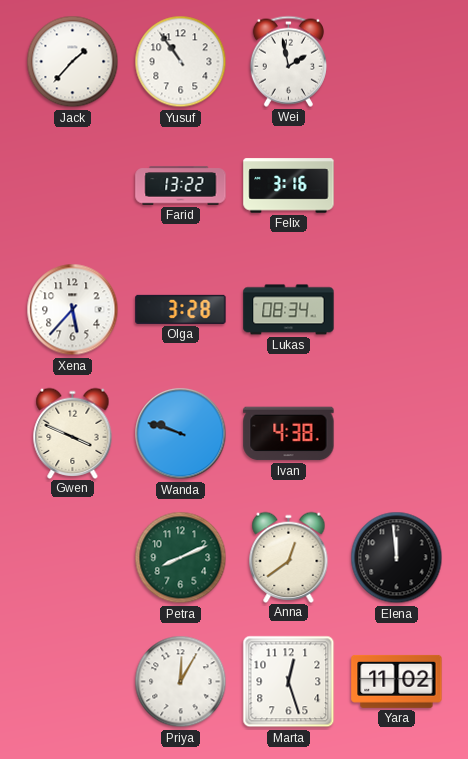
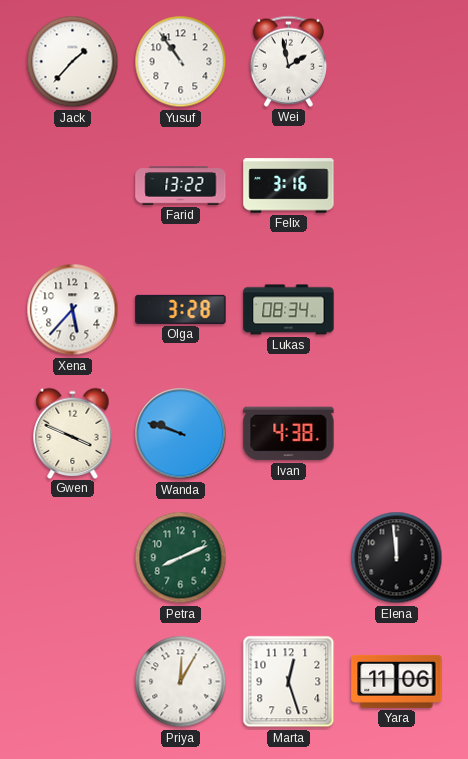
Anna: 12:39 -> none (289, 557)
Yara: 11:02 -> 11:06 (397, 681)
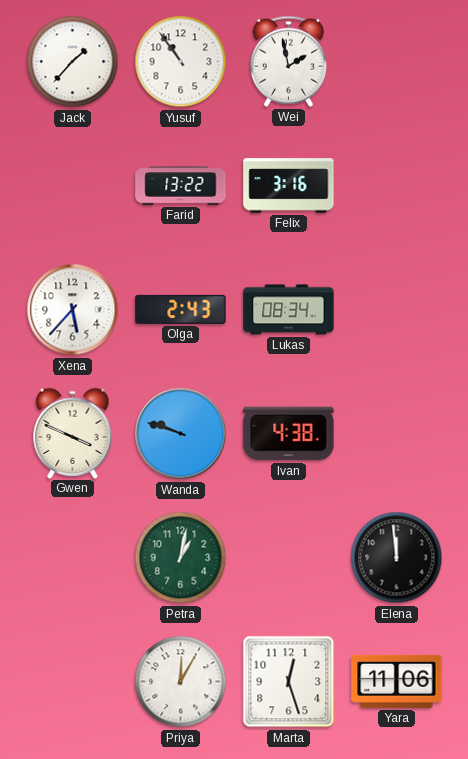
Olga: 3:28 -> 2:43 (181, 309)
Petra: 8:11 -> 1:02 (181, 558)
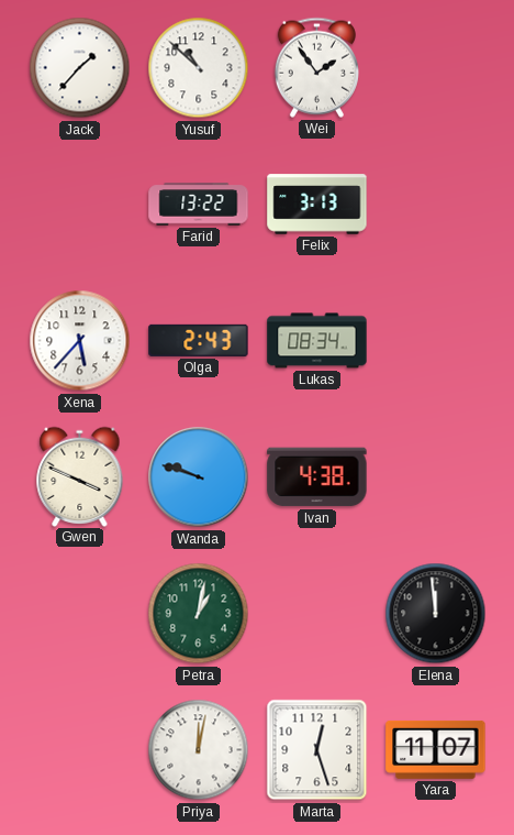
Yusuf: 10:54 -> 10:52 (199, 68)
Wei: 1:58 -> 1:54 (316, 67)
Felix: 3:16 -> 3:13 (317, 205)
Priya: 12:05 -> 12:02 (199, 750)
Yara: 11:06 -> 11:07 (436, 749)
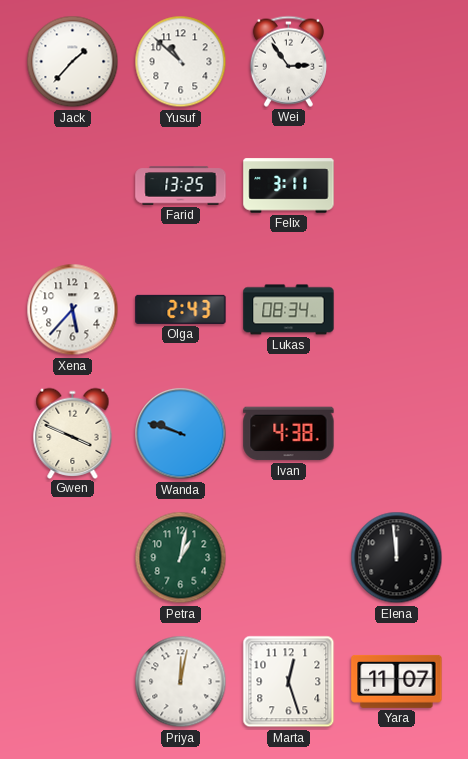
Wei: 1:54 -> 2:54 (288, 61)
Farid: 13:22 -> 13:25 (181, 186)
Felix: 3:13 -> 3:11 (289, 186)
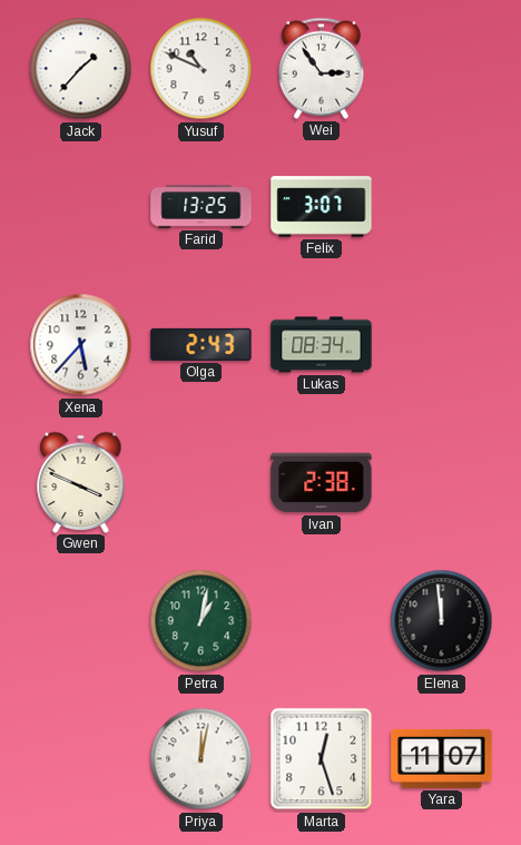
Yusuf: 10:52 -> 10:49 (201, 69)
Felix: 3:11 -> 3:07 (322, 207)
Wanda: 9:48 -> none (181, 434)
Ivan: 4:38 -> 2:38 (322, 483)
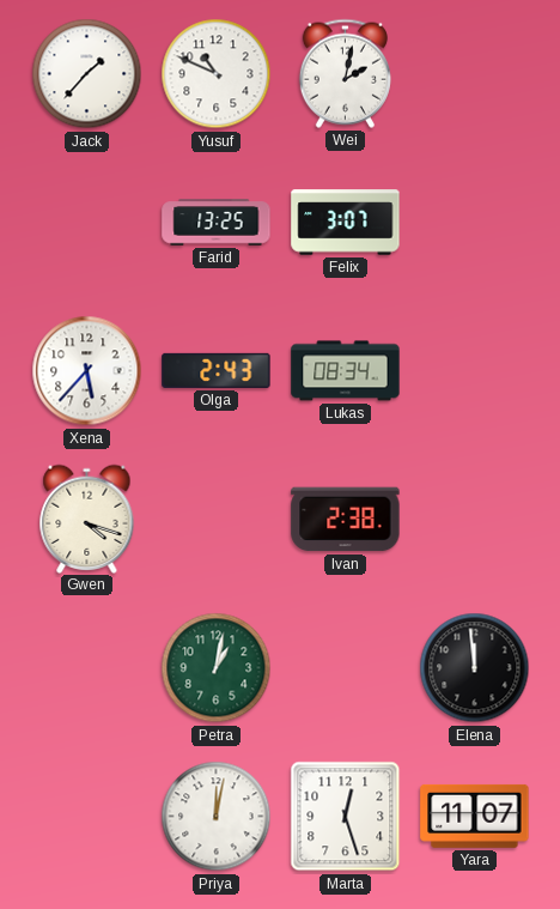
Wei: 2:54 -> 2:02 (345, 73)
Gwen: 3:49 -> 4:18 (87, 519)
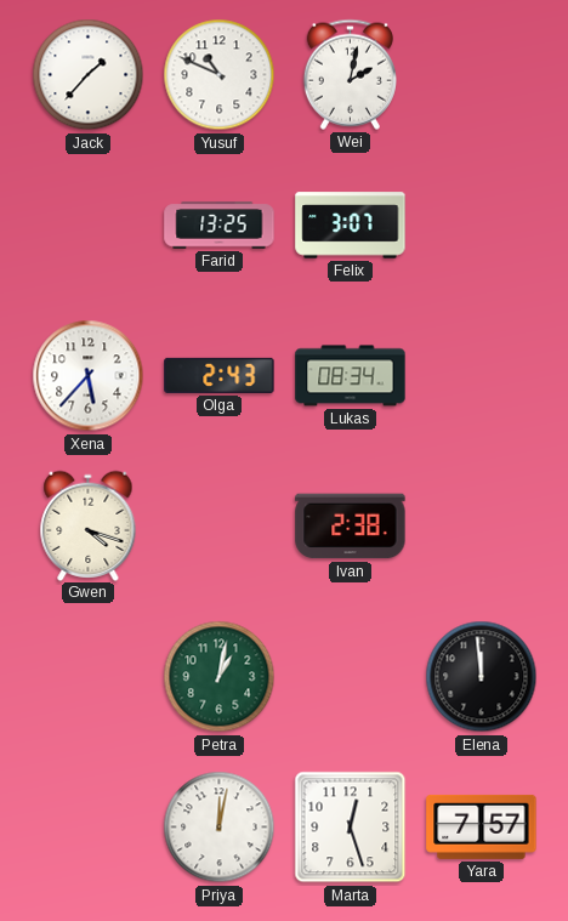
Yara: 11:07 -> 7:57 (482, 826)
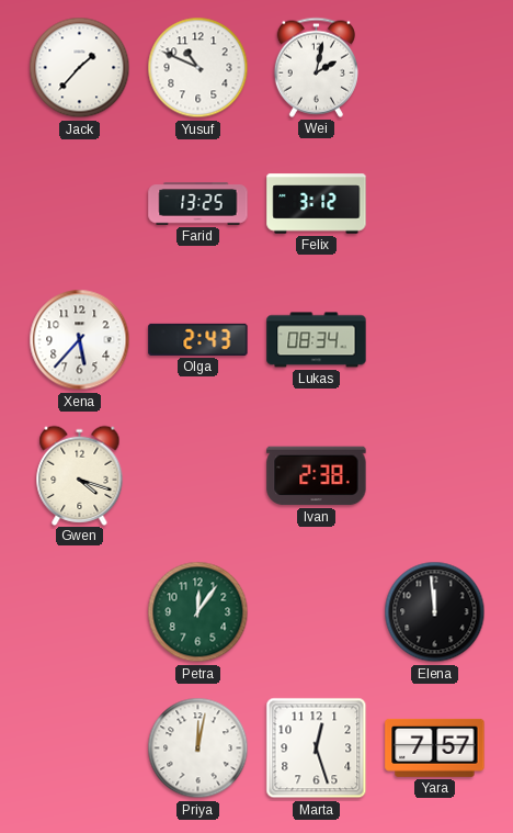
Felix: 3:07 -> 3:12 (317, 204)
Petra: 1:02 -> 12:06 (198, 612)
